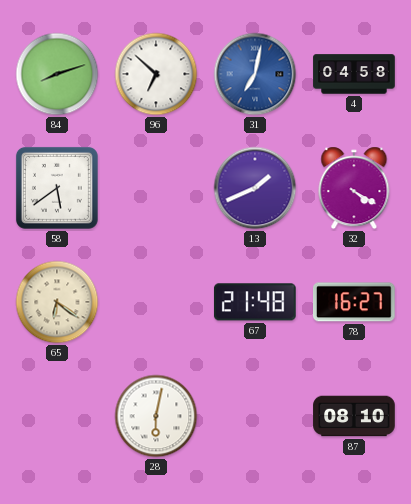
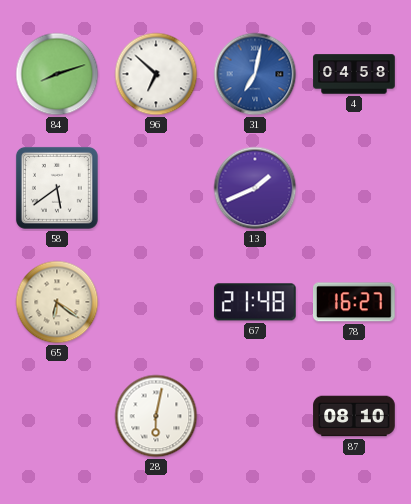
32: 4:20 -> none (354, 188)
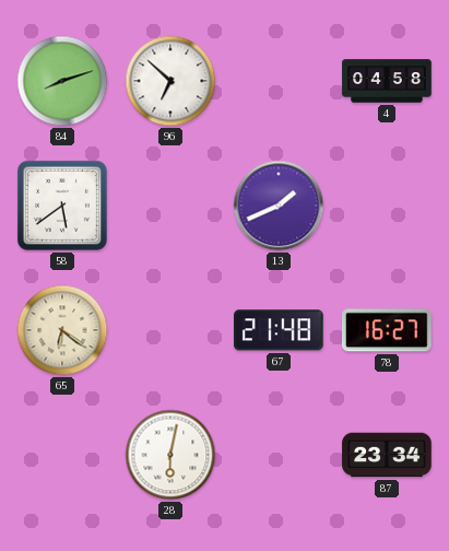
31: 7:02 -> none (255, 74)
87: 08:10 -> 23:34 (387, 455)
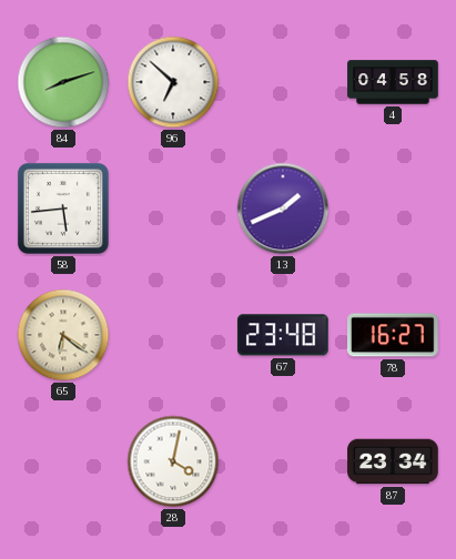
58: 5:39 -> 5:44 (63, 209)
67: 21:48 -> 23:48 (283, 335)
28: 6:02 -> 4:02 (173, 461)
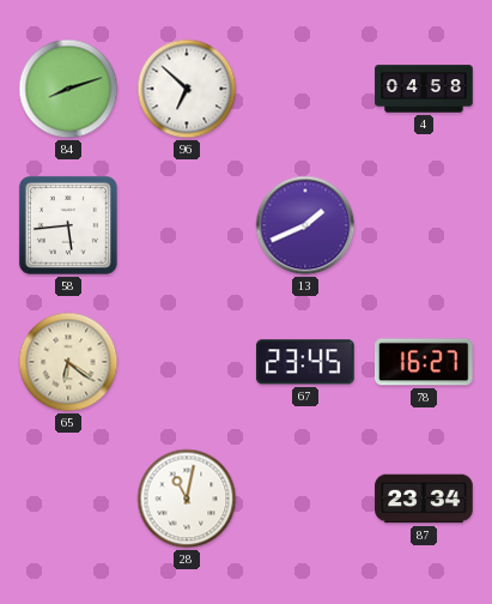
67: 23:48 -> 23:45 (305, 362)
28: 4:02 -> 11:02 (187, 499)
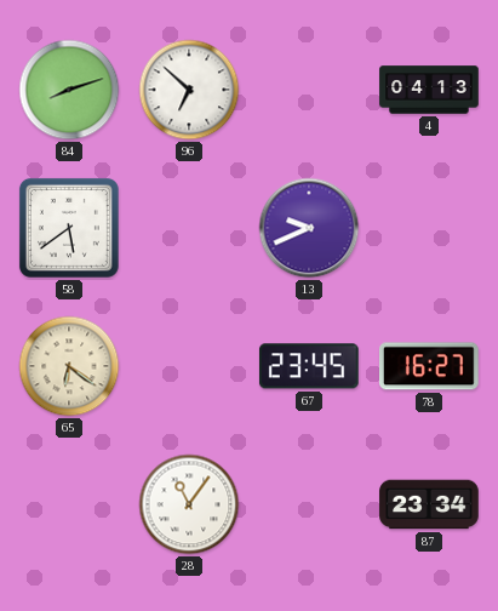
4: 04:58 -> 04:13 (429, 90)
58: 5:44 -> 5:39 (69, 228)
13: 1:41 -> 9:41 (309, 228)
28: 11:02 -> 11:06 (189, 504)
